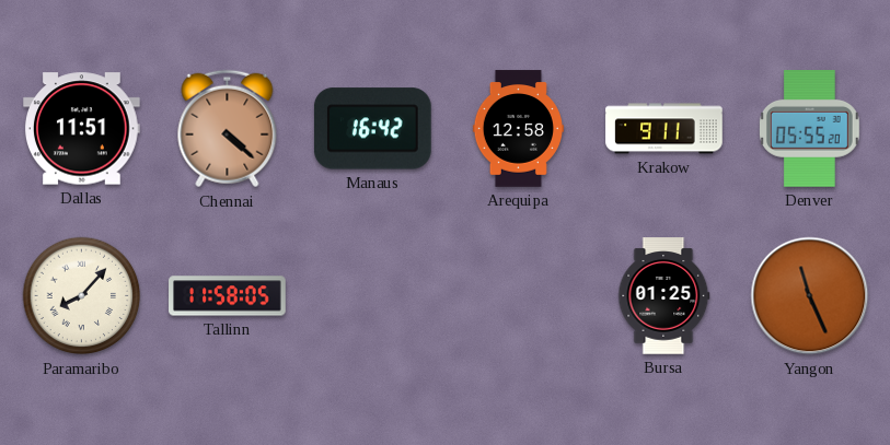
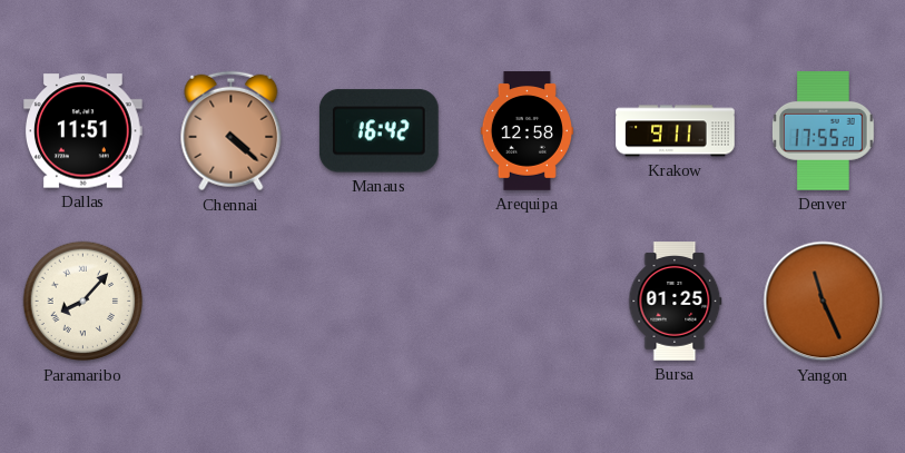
Denver: 05:55 -> 17:55 (824, 131)
Tallinn: 11:58 -> none (228, 296)
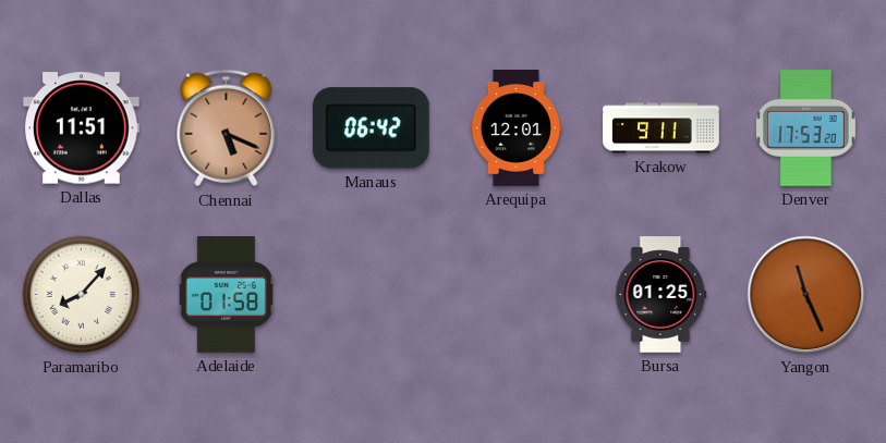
Chennai: 4:22 -> 5:19 (227, 128)
Manaus: 16:42 -> 06:42 (371, 128)
Arequipa: 12:58 -> 12:01 (515, 128)
Denver: 17:55 -> 17:53 (806, 128)
Adelaide: none -> 01:58 (226, 295)
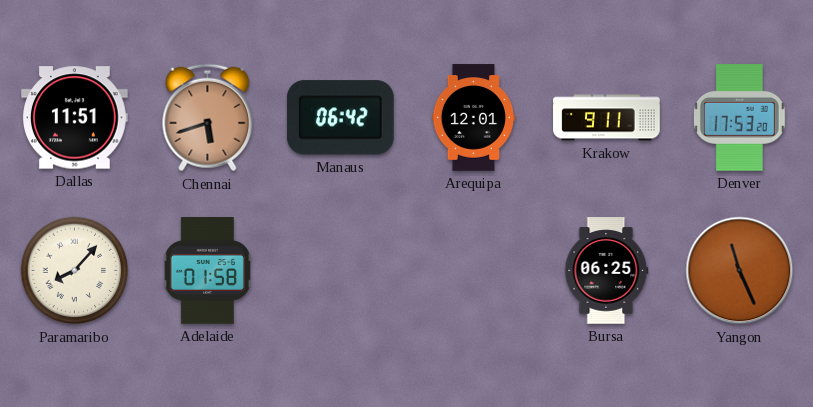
Chennai: 5:19 -> 5:42 (208, 118)
Bursa: 01:25 -> 06:25 (607, 271)
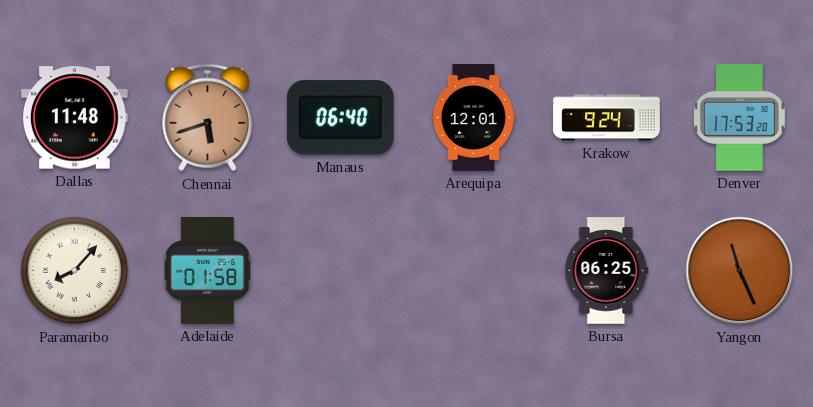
Dallas: 11:51 -> 11:48 (75, 118)
Manaus: 06:42 -> 06:40 (340, 118)
Krakow: 9:11 -> 9:24 (607, 118)
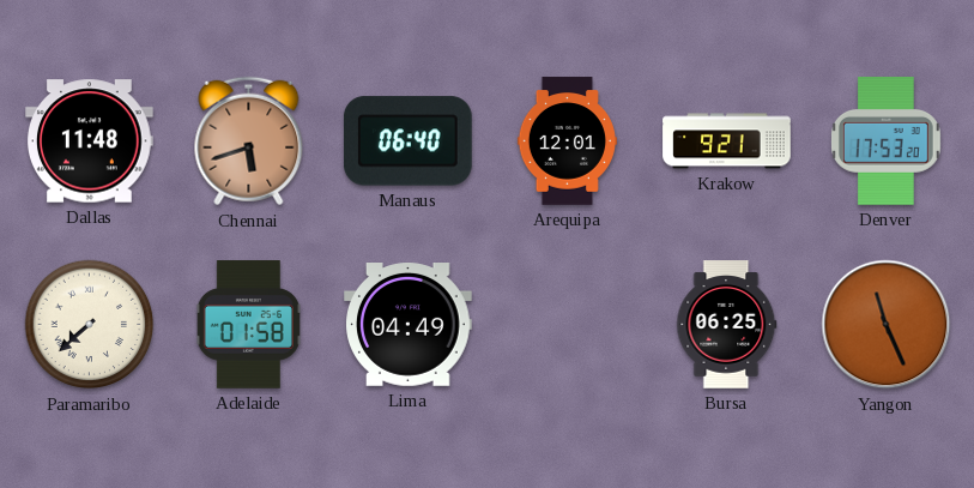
Krakow: 9:24 -> 9:21 (727, 141)
Paramaribo: 8:07 -> 7:38 (90, 325)
Lima: none -> 04:49 (409, 325)
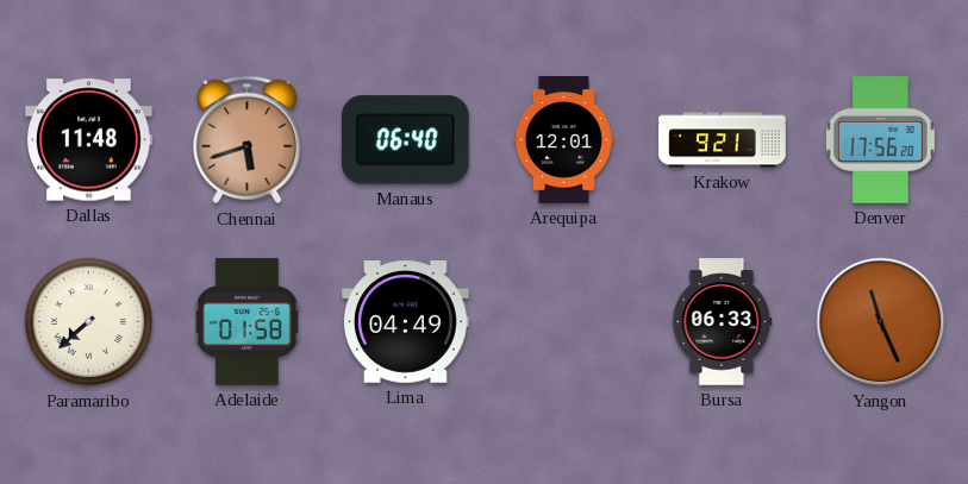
Denver: 17:53 -> 17:56 (881, 140)
Bursa: 06:25 -> 06:33 (723, 322)
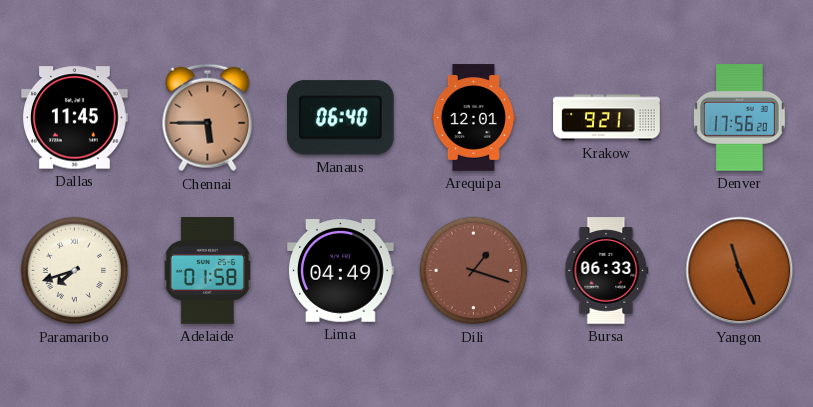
Dallas: 11:48 -> 11:45 (75, 118)
Chennai: 5:42 -> 5:45 (208, 118)
Paramaribo: 7:38 -> 7:42 (75, 271)
Dili: none -> 1:18 (474, 271)
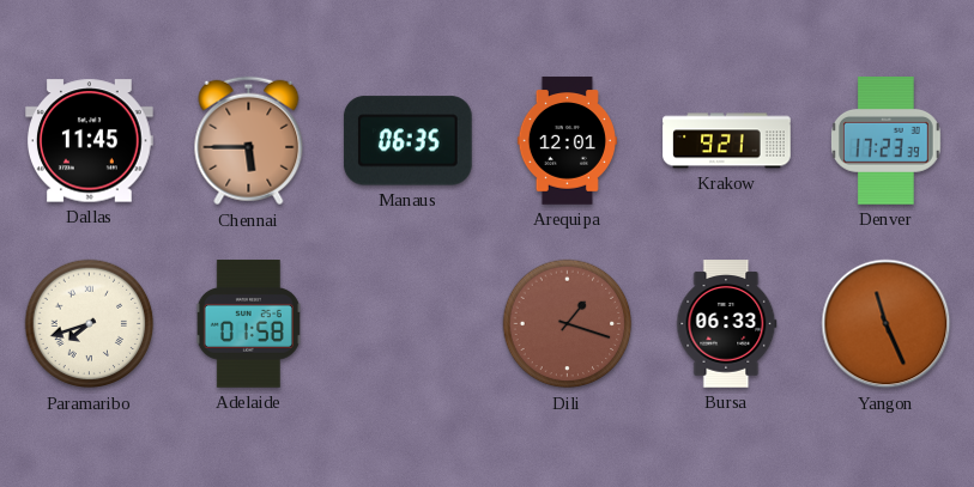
Manaus: 06:40 -> 06:35 (407, 141)
Denver: 17:56 -> 17:23 (887, 141)
Lima: 04:49 -> none (341, 271)
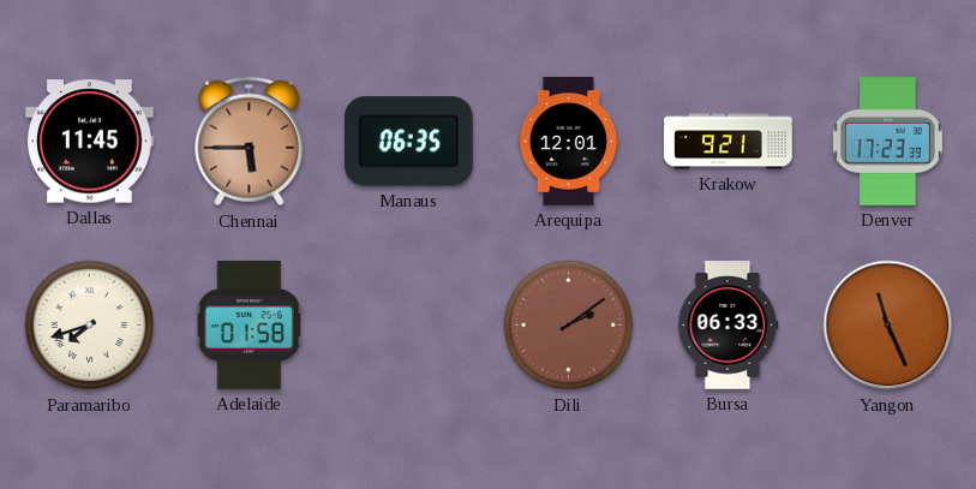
Dili: 1:18 -> 2:09 (569, 326)
